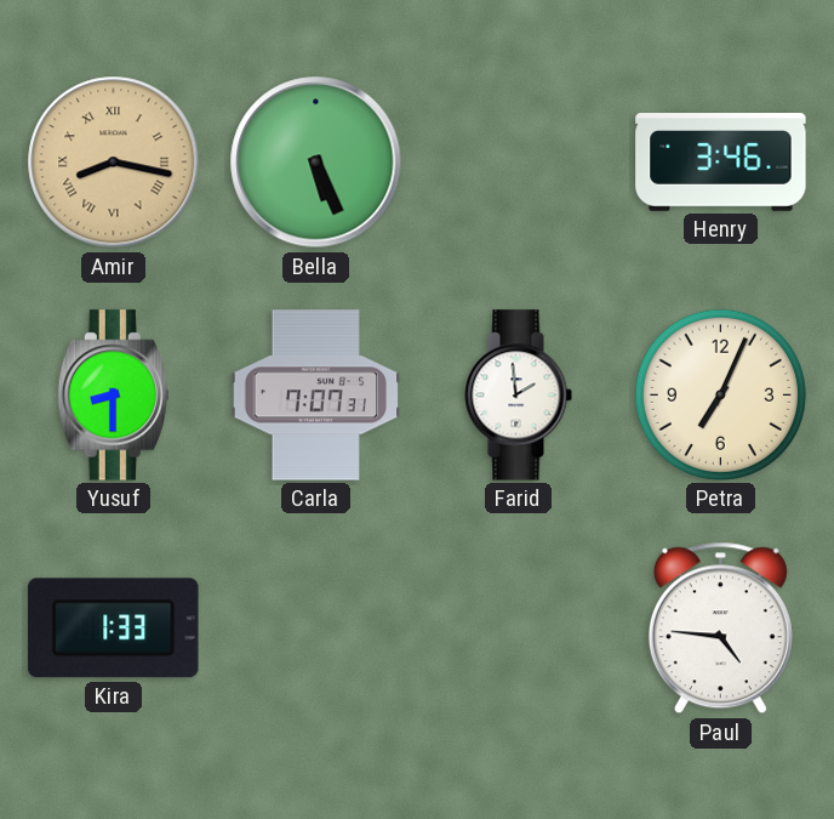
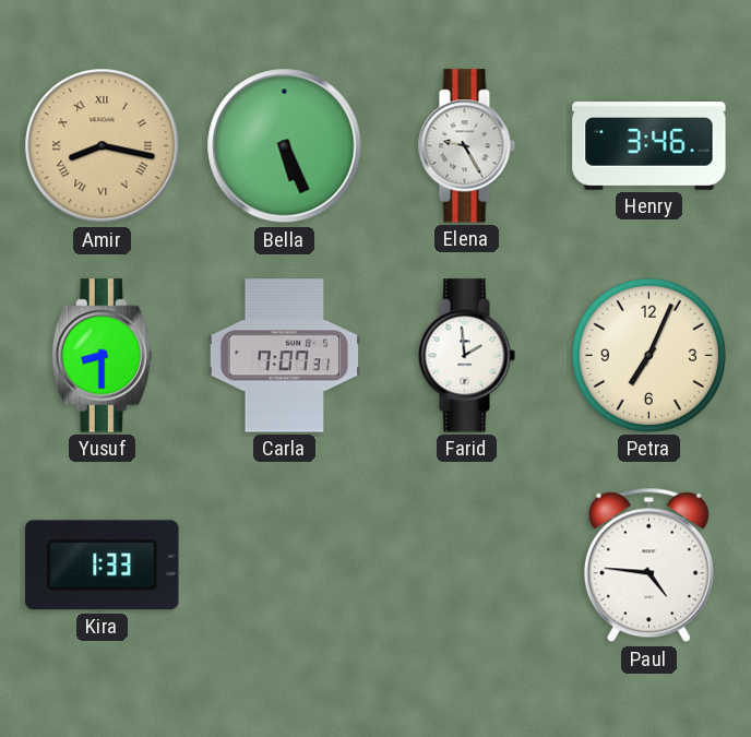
Elena: none -> 9:25 (466, 146)
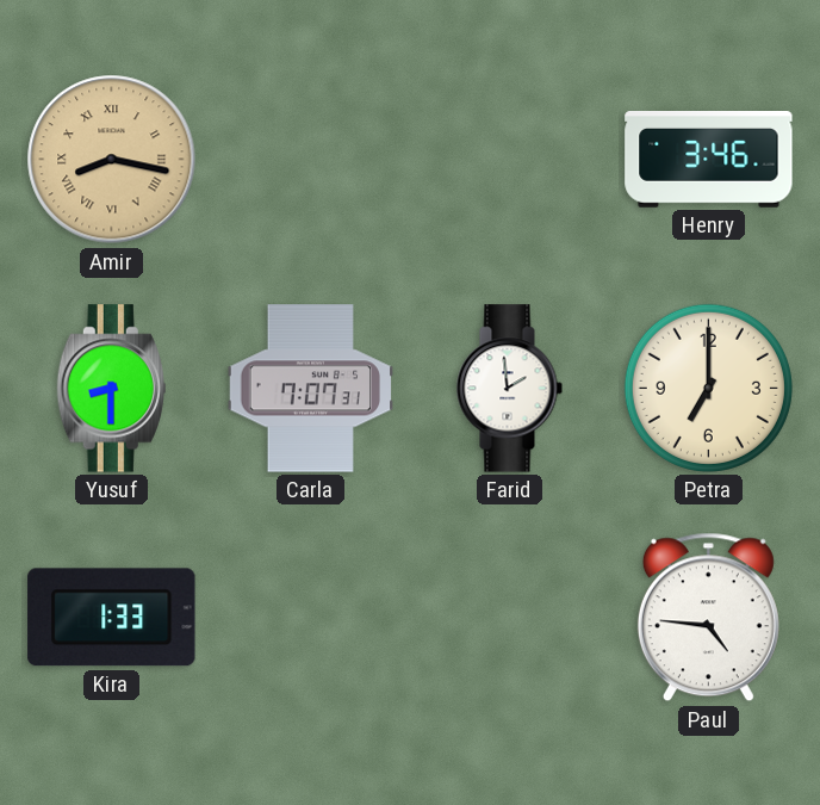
Bella: 5:26 -> none (285, 146)
Elena: 9:25 -> none (466, 146)
Petra: 7:04 -> 7:00 (708, 388)
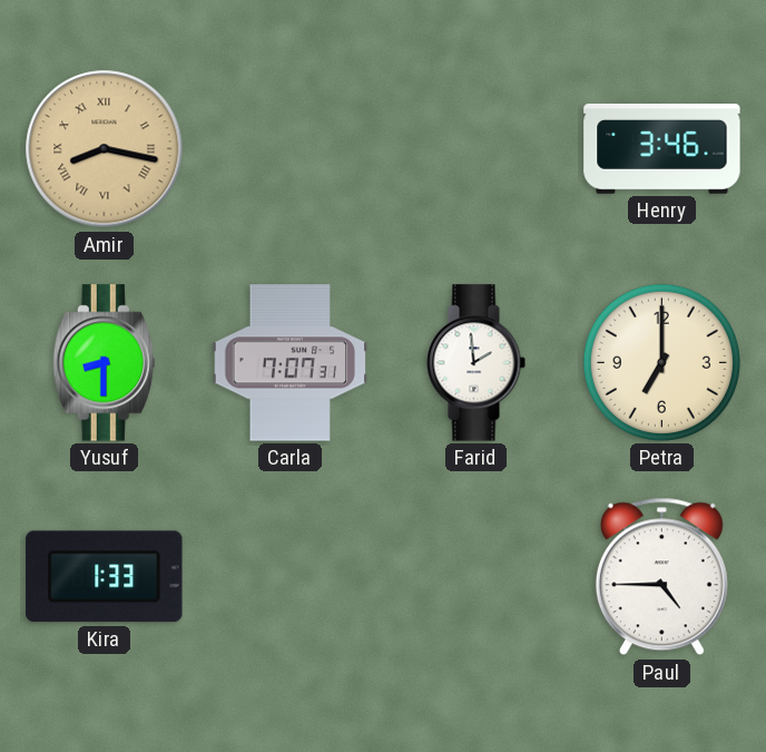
Paul: 4:46 -> 4:45 (661, 577)
